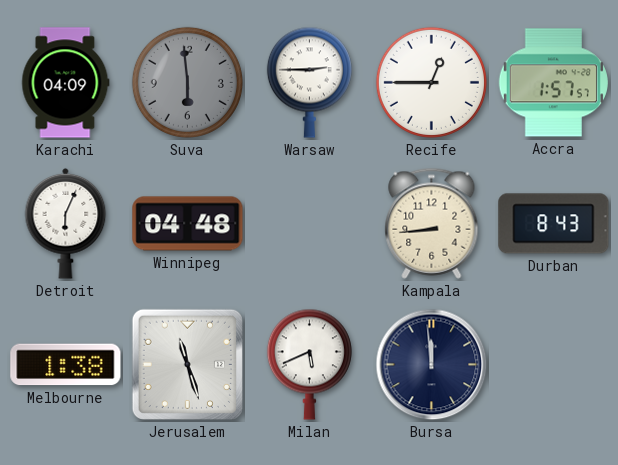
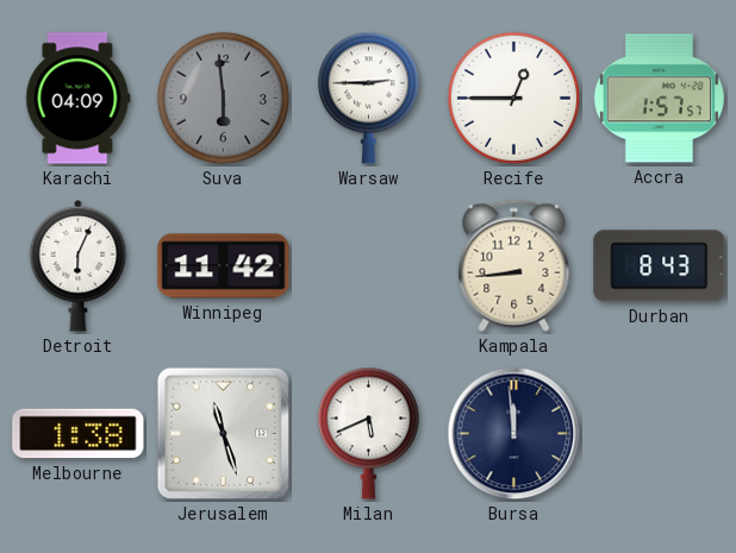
Winnipeg: 04:48 -> 11:42 (224, 266)
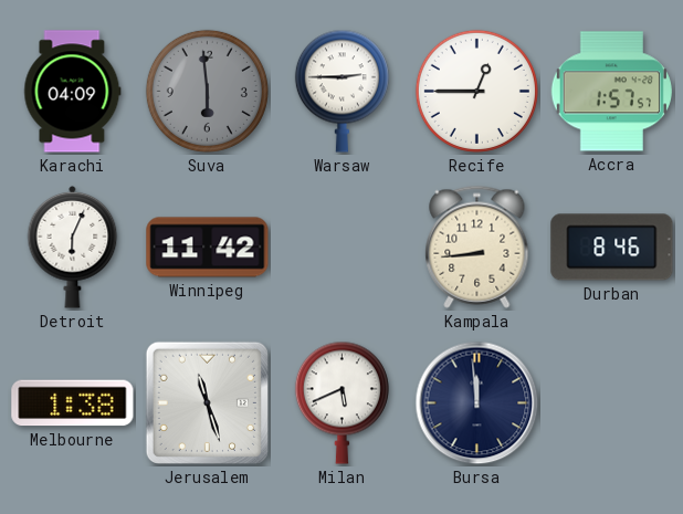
Durban: 8:43 -> 8:46 (612, 248)
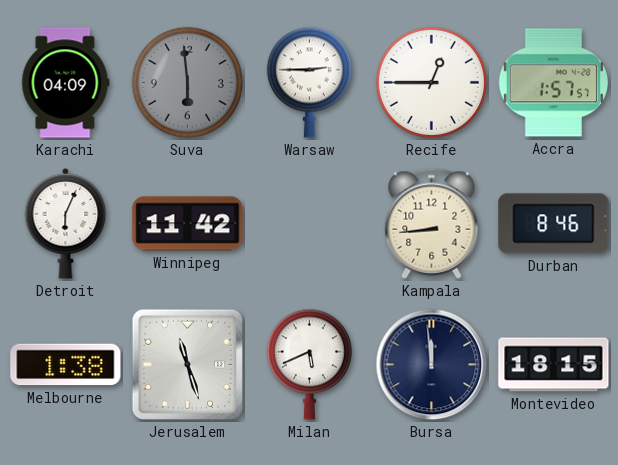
Montevideo: none -> 18:15 (554, 365)
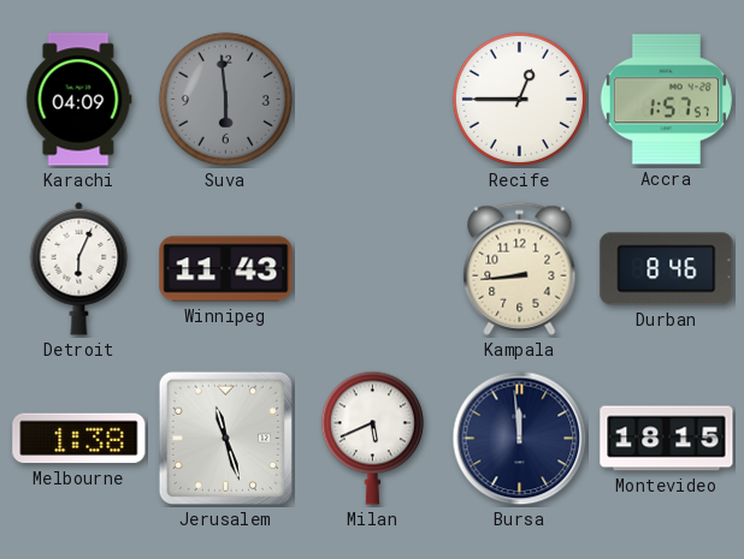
Warsaw: 2:45 -> none (309, 82)
Winnipeg: 11:42 -> 11:43 (226, 269)
